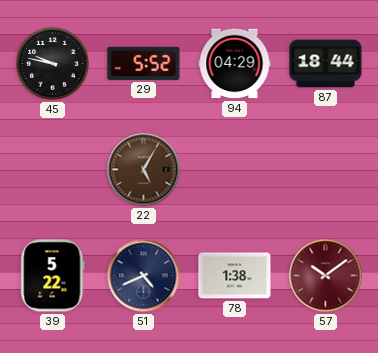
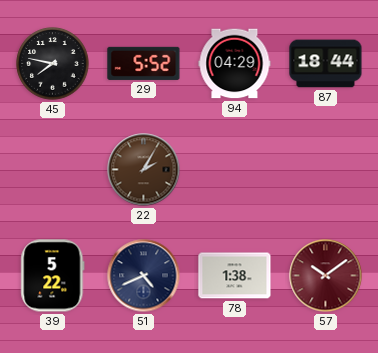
45: 9:47 -> 7:47 (53, 64)
22: 5:05 -> 2:05 (144, 170)
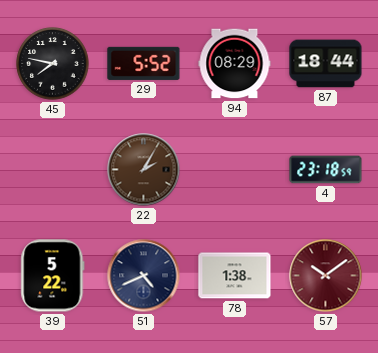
94: 04:29 -> 08:29 (235, 64)
4: none -> 23:18 (326, 170)
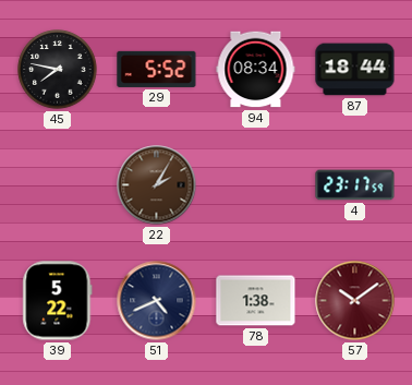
94: 08:29 -> 08:34 (256, 70)
4: 23:18 -> 23:17 (355, 185)
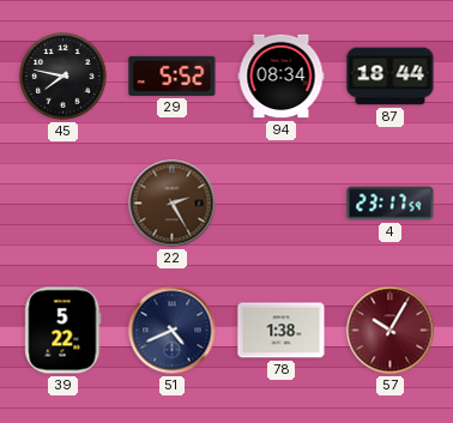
22: 2:05 -> 2:25 (173, 204)
57: 10:09 -> 10:05 (391, 331)
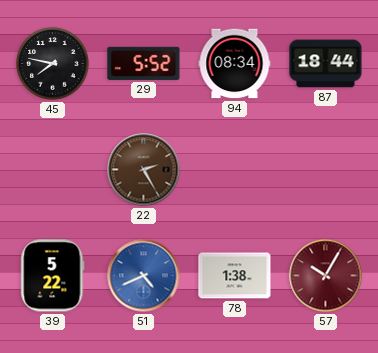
4: 23:17 -> none (391, 204)
51 dial: navy -> blue (144, 276)
